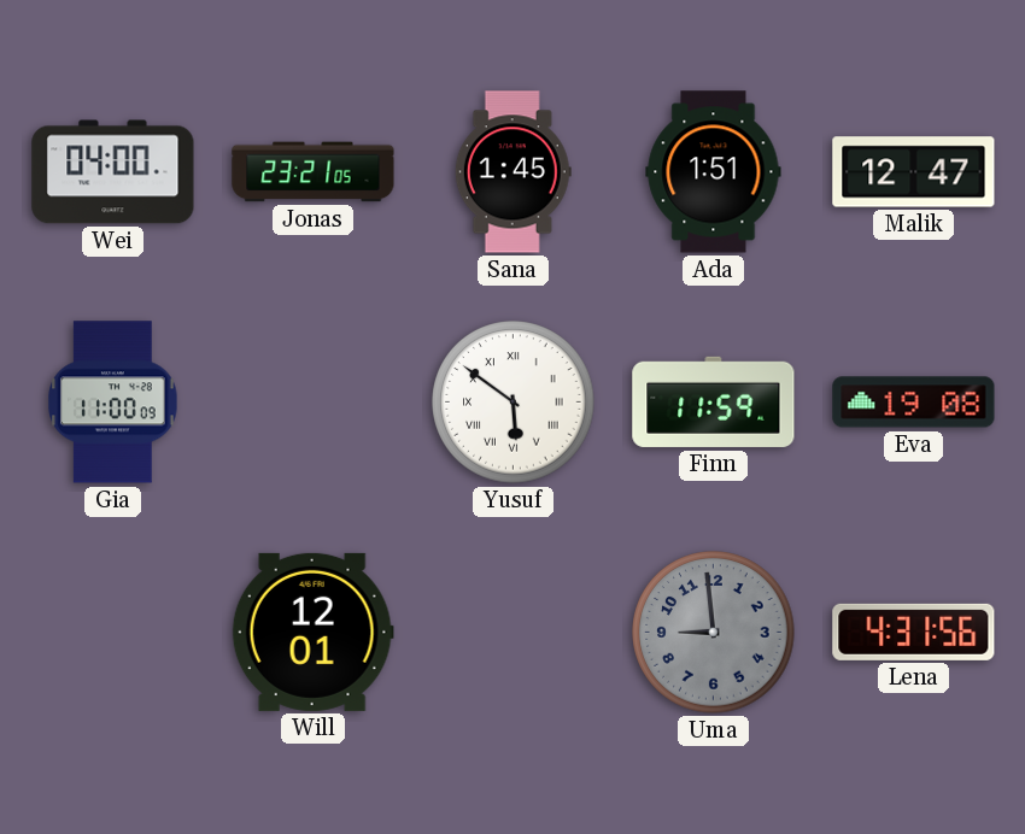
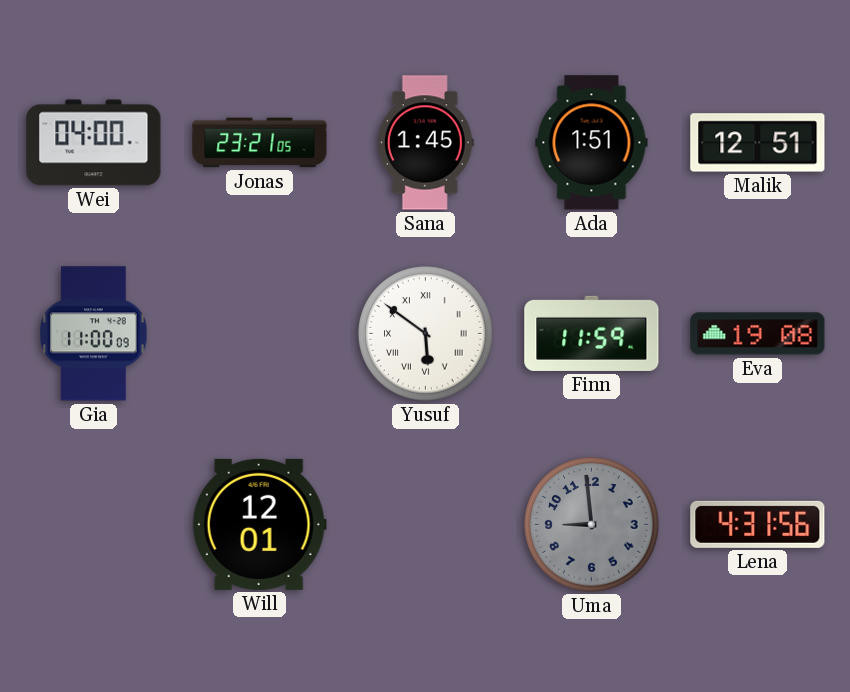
Malik: 12:47 -> 12:51 (758, 143)
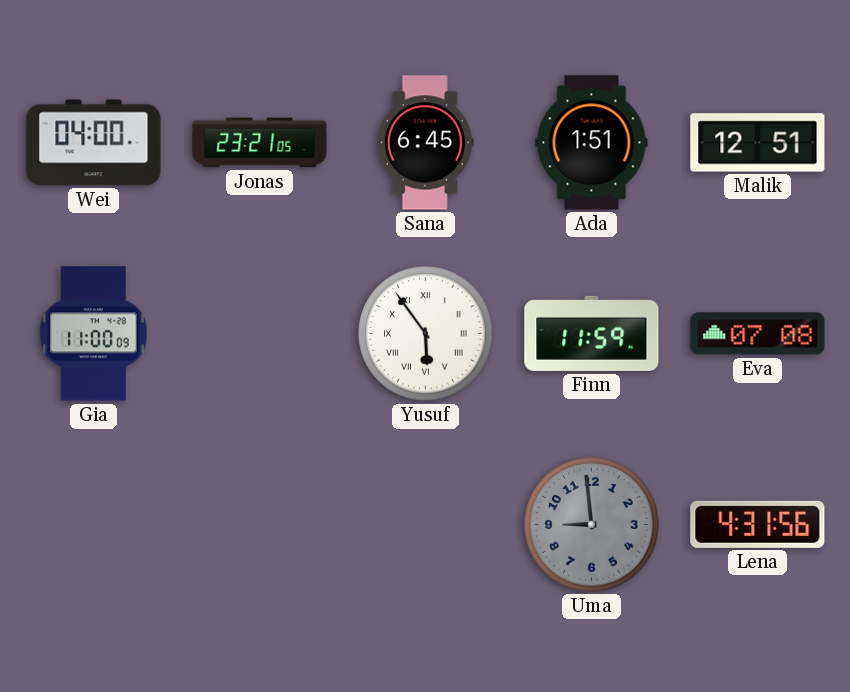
Sana: 1:45 -> 6:45 (425, 143)
Yusuf: 5:51 -> 5:54 (426, 334)
Eva: 19:08 -> 07:08 (758, 334)
Will: 12:01 -> none (259, 524)
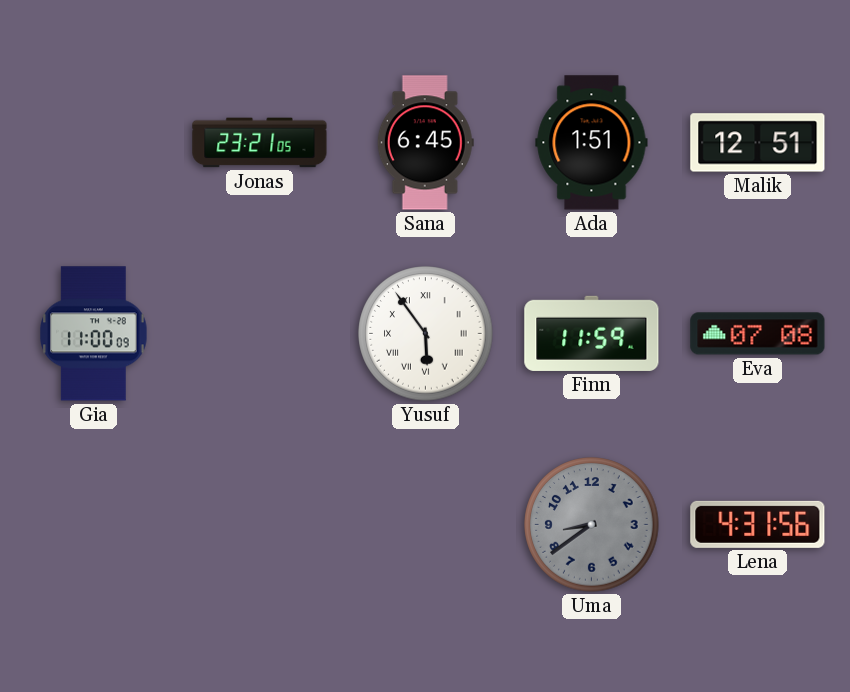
Wei: 04:00 -> none (94, 143)
Uma: 8:59 -> 8:39 (592, 525)
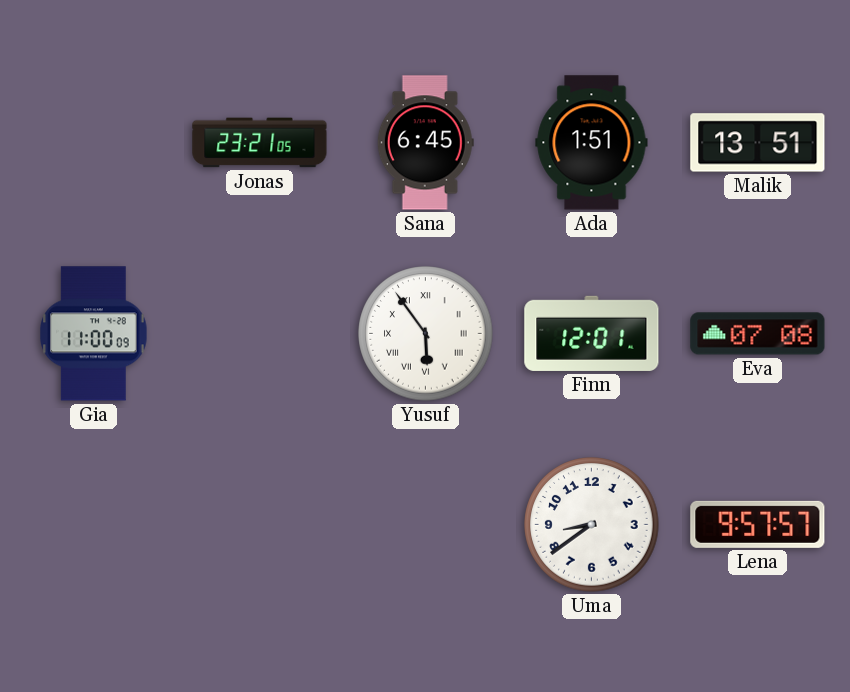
Malik: 12:51 -> 13:51 (758, 143)
Finn: 11:59 -> 12:01 (592, 333)
Uma dial: grey -> white (592, 525)
Lena: 4:31 -> 9:57 (758, 524)
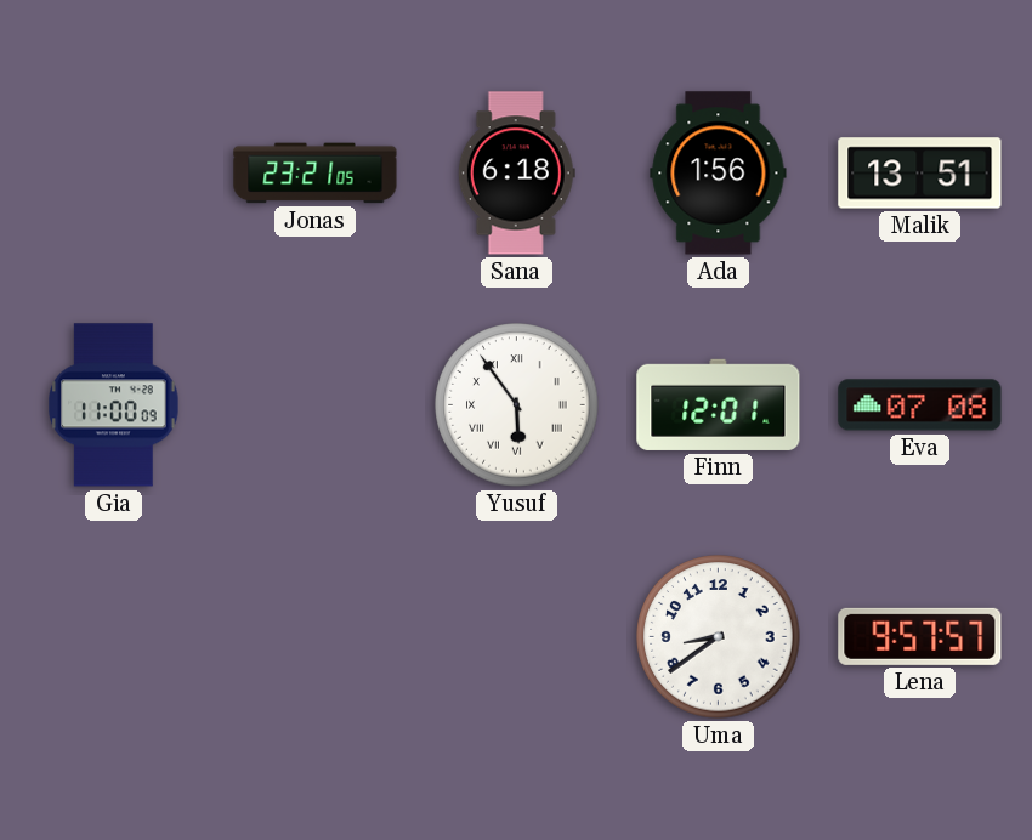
Sana: 6:45 -> 6:18 (516, 174)
Ada: 1:51 -> 1:56 (719, 174)
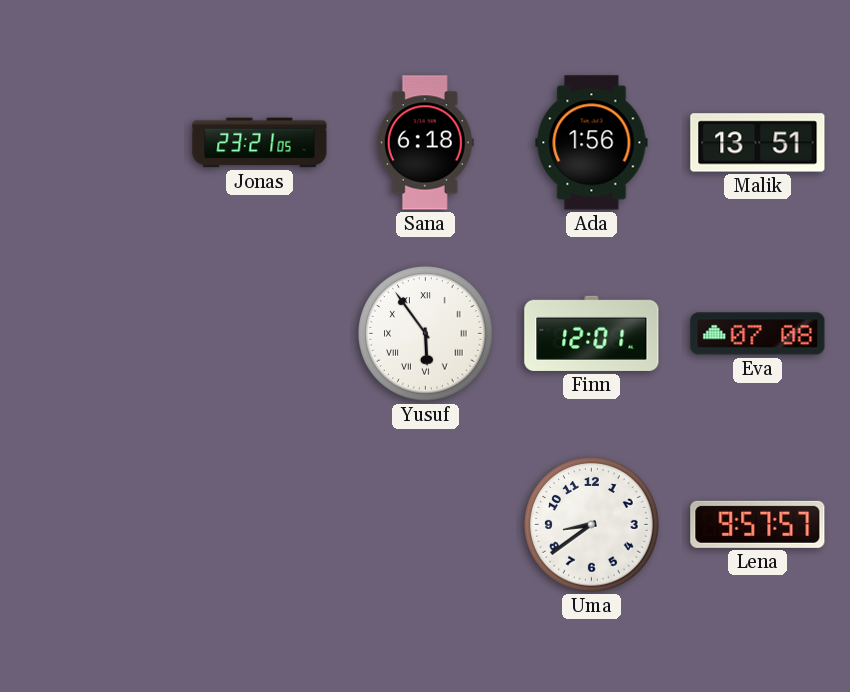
Gia: 11:00 -> none (114, 405)
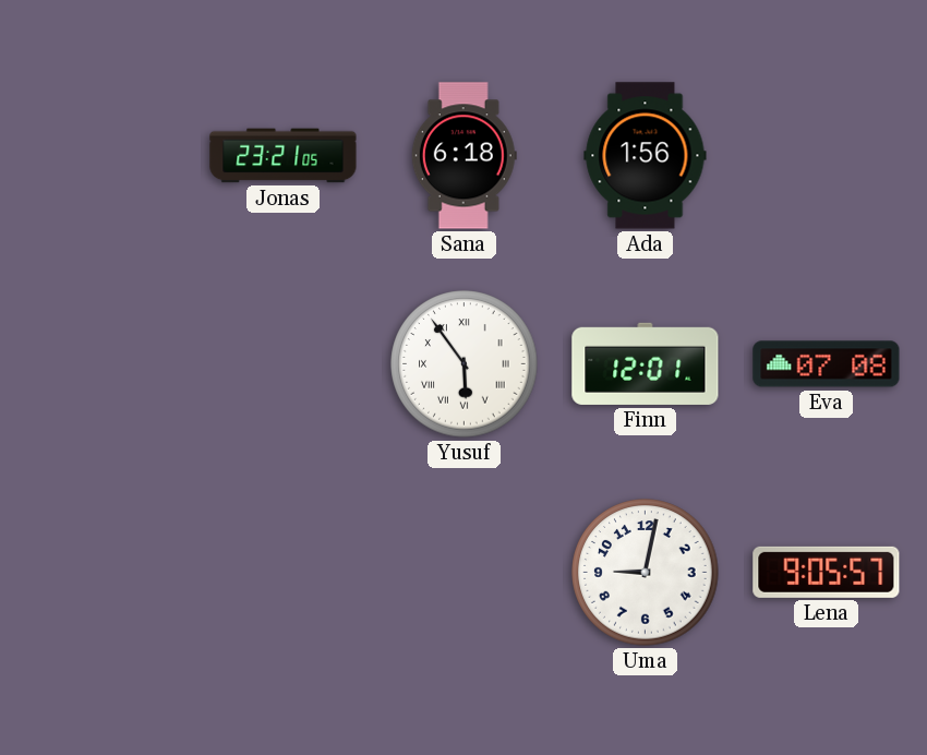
Malik: 13:51 -> none (758, 143)
Uma: 8:39 -> 9:02 (646, 573)
Lena: 9:57 -> 9:05 (827, 572)
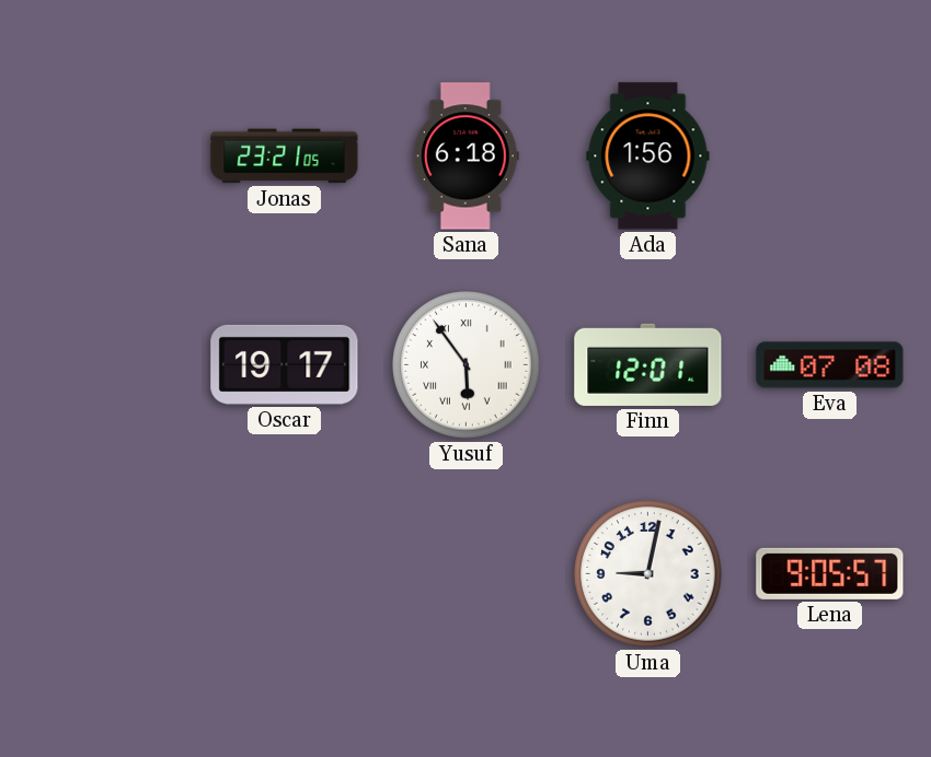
Oscar: none -> 19:17 (285, 364)
